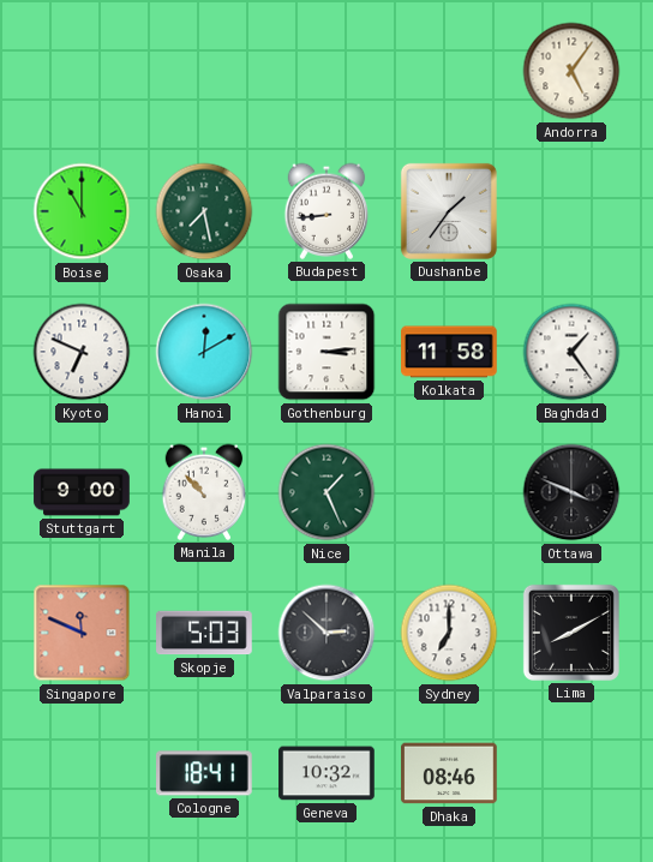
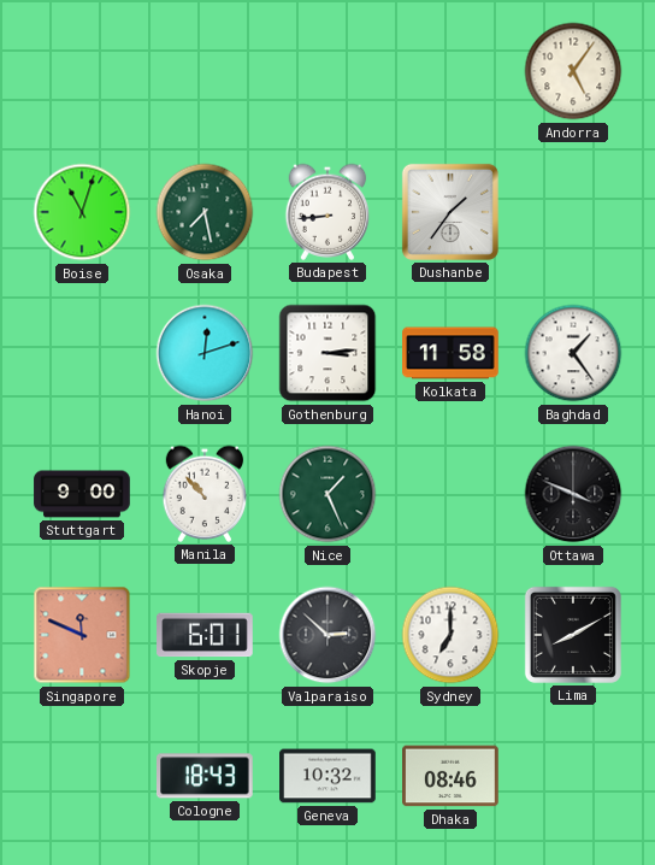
Boise: 11:00 -> 11:03 (82, 212)
Kyoto: 6:49 -> none (82, 352)
Hanoi: 12:10 -> 12:12 (205, 353)
Skopje: 5:03 -> 6:01 (205, 635)
Cologne: 18:41 -> 18:43 (206, 776)
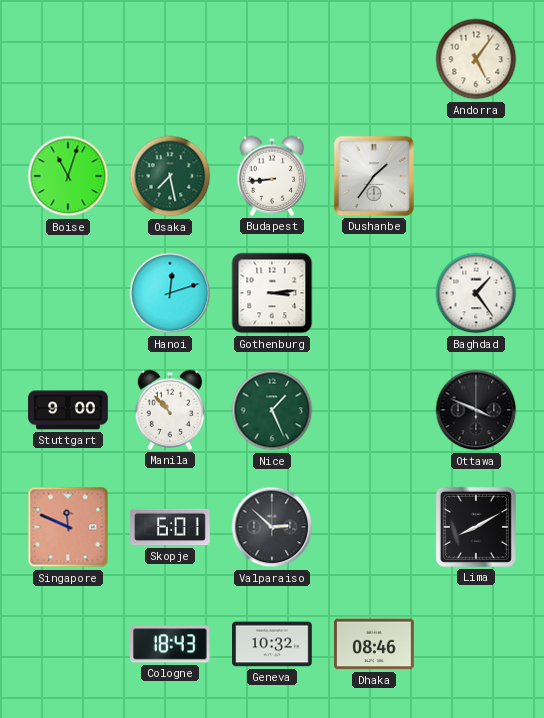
Kolkata: 11:58 -> none (450, 353)
Sydney: 7:00 -> none (450, 635)
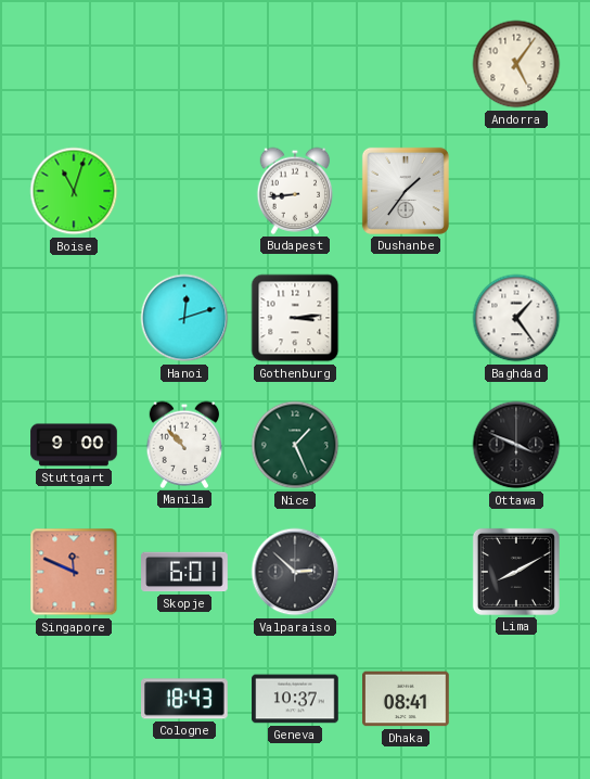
Osaka: 7:28 -> none (170, 176)
Geneva: 10:32 -> 10:37 (295, 699)
Dhaka: 08:46 -> 08:41 (406, 699)
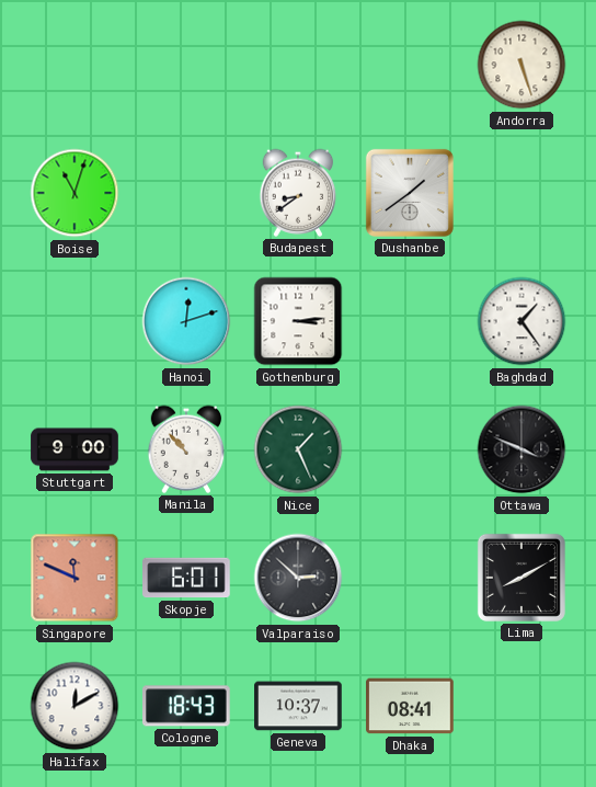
Andorra: 5:06 -> 5:27 (521, 65)
Budapest: 8:44 -> 8:39 (298, 193)
Dushanbe: 1:36 -> 1:39 (410, 193)
Halifax: none -> 12:10 (74, 706)
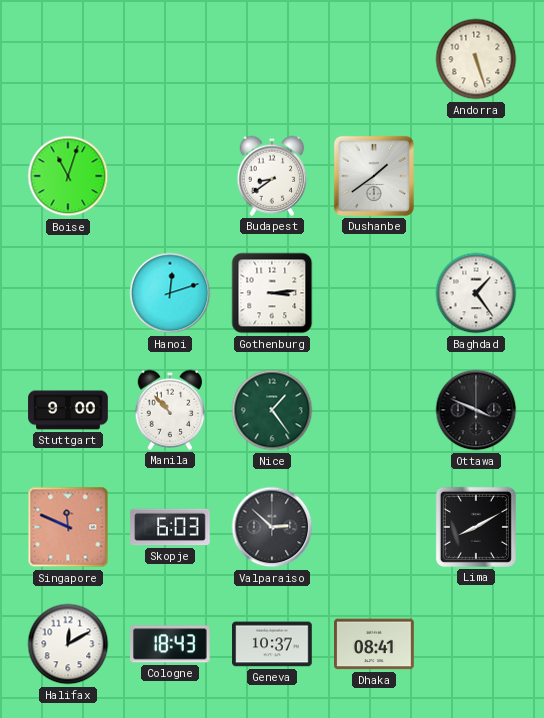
Nice: 1:26 -> 1:24 (272, 410)
Skopje: 6:01 -> 6:03 (170, 527)
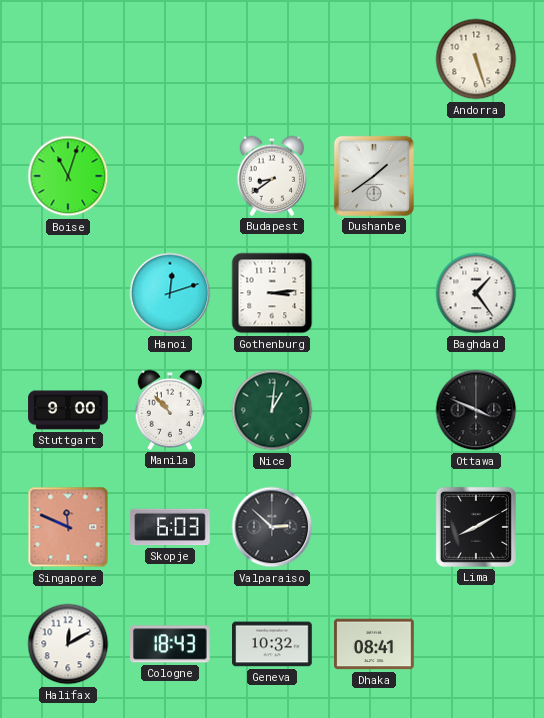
Nice: 1:24 -> 1:01 (272, 410)
Geneva: 10:37 -> 10:32 (272, 644)
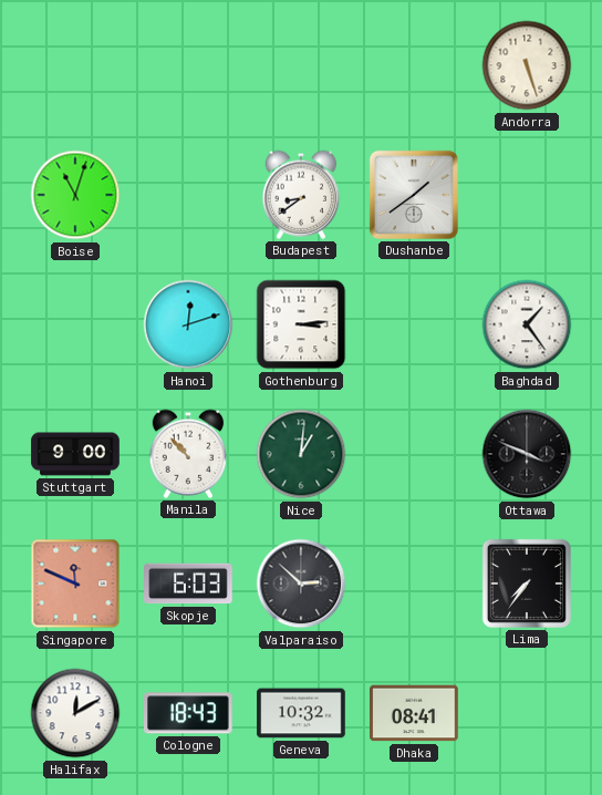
Lima: 8:10 -> 7:36 (527, 584)
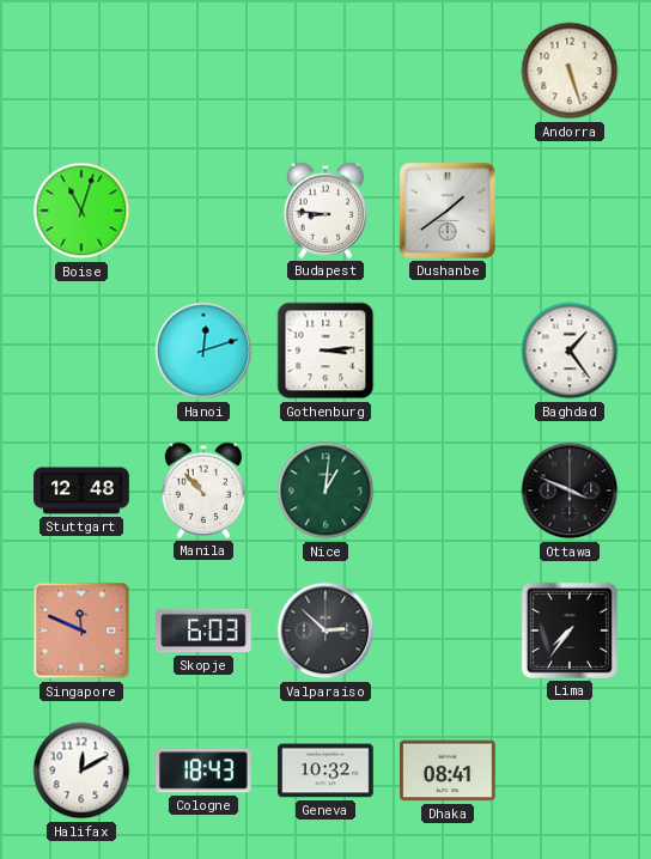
Budapest: 8:39 -> 8:46 (325, 211)
Stuttgart: 9:00 -> 12:48 (81, 491)
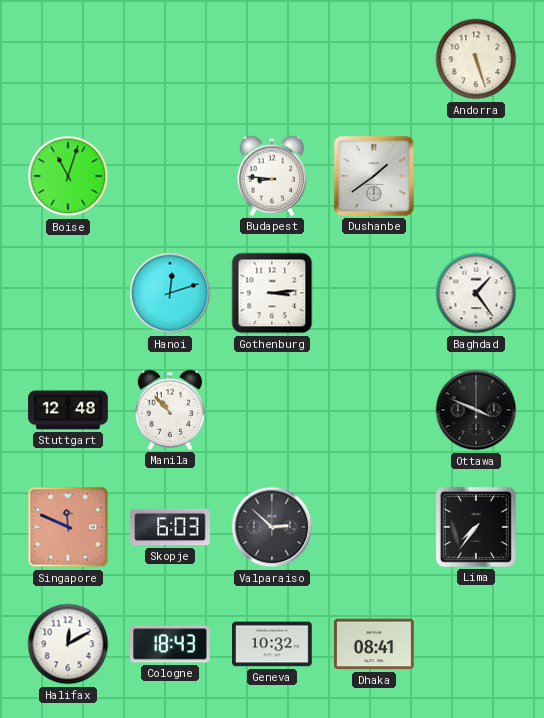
Nice: 1:01 -> none (325, 491)
